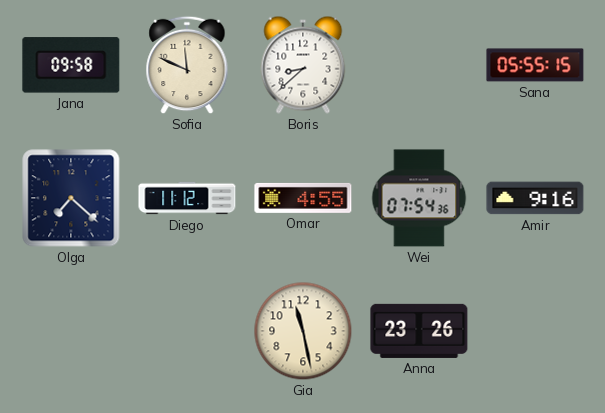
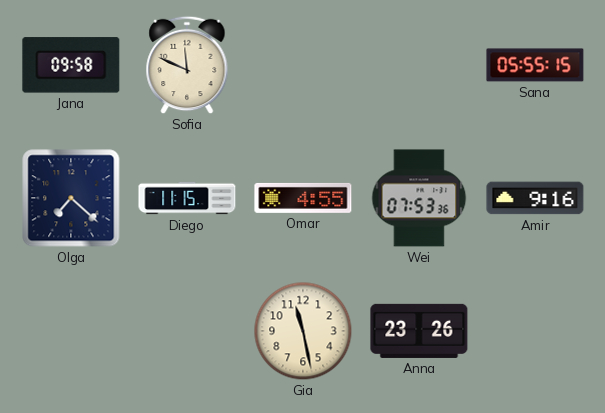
Boris: 8:38 -> none (303, 65)
Diego: 11:12 -> 11:15 (187, 198)
Wei: 07:54 -> 07:53 (419, 198)
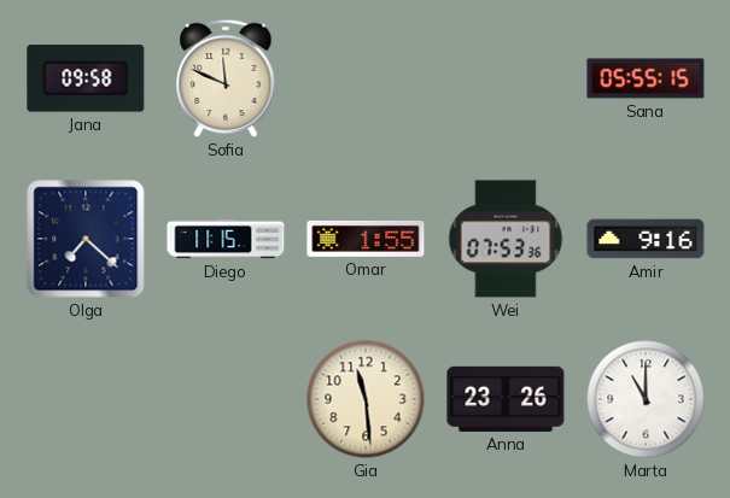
Omar: 4:55 -> 1:55 (366, 239)
Gia: 11:28 -> 11:29 (366, 399)
Marta: none -> 11:00 (646, 399)
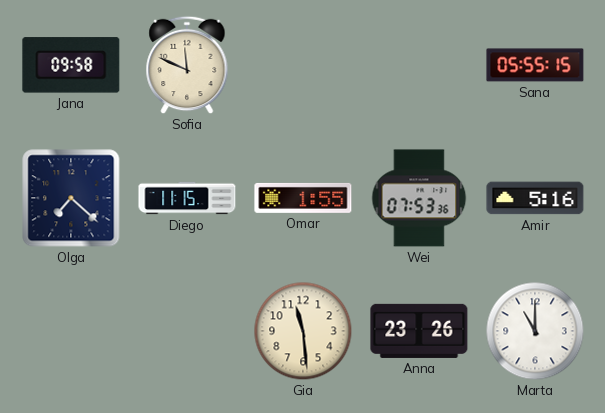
Amir: 9:16 -> 5:16 (535, 198)
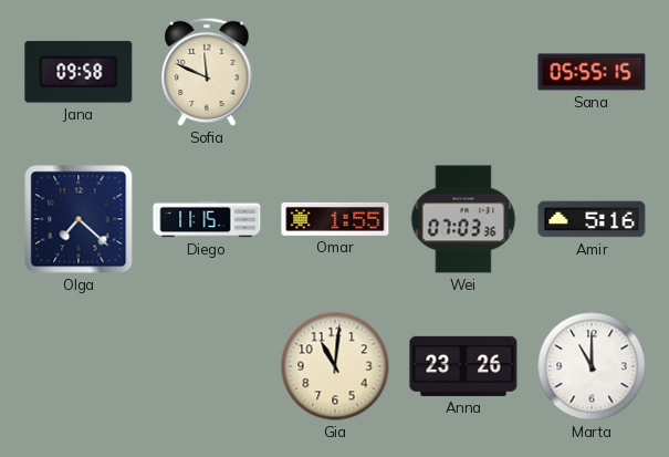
Wei: 07:53 -> 07:03 (463, 219)
Gia: 11:29 -> 11:01 (335, 366)
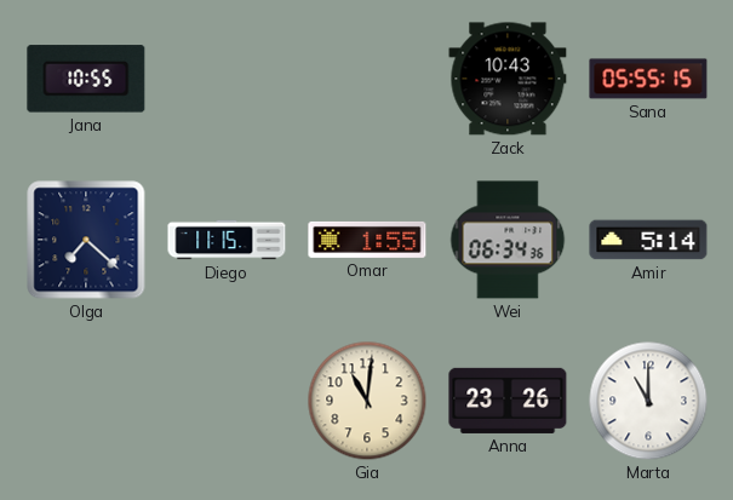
Jana: 09:58 -> 10:55 (86, 79)
Sofia: 11:49 -> none (207, 72)
Zack: none -> 10:43 (508, 79)
Wei: 07:03 -> 06:34 (508, 240)
Amir: 5:16 -> 5:14 (648, 240)
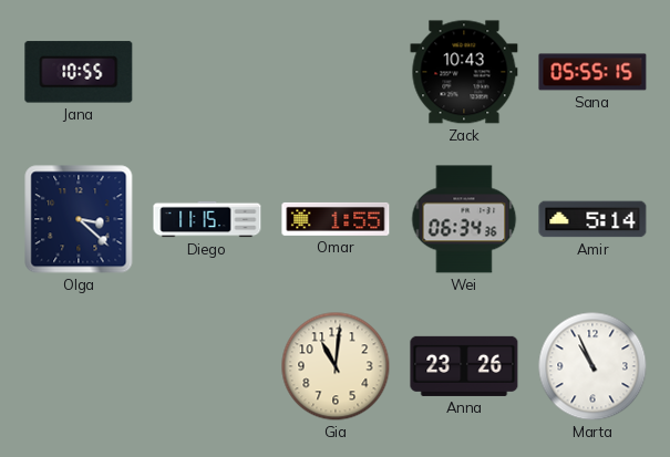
Olga: 7:22 -> 3:22 (79, 219)
Marta: 11:00 -> 10:56 (592, 366)
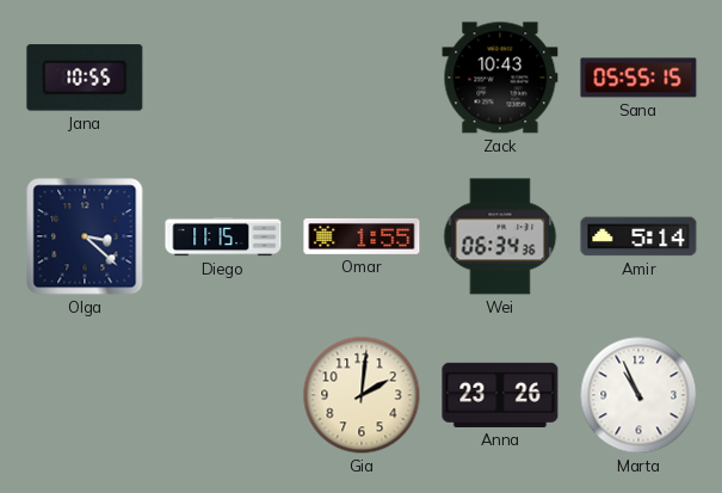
Gia: 11:01 -> 2:01 (362, 395)
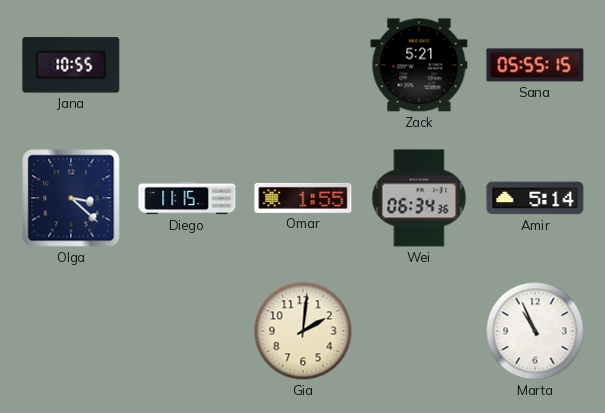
Zack: 10:43 -> 5:21 (419, 65)
Anna: 23:26 -> none (500, 395)
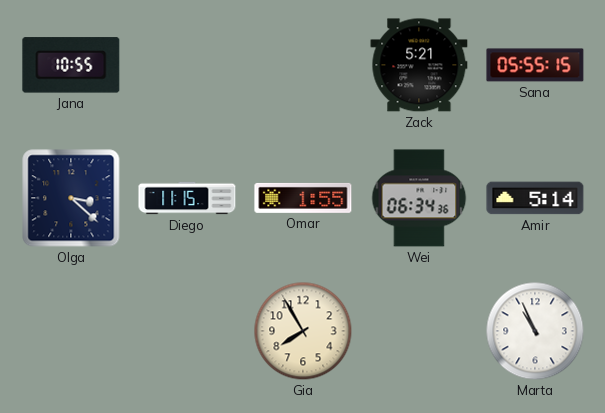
Gia: 2:01 -> 7:55 (303, 331)
